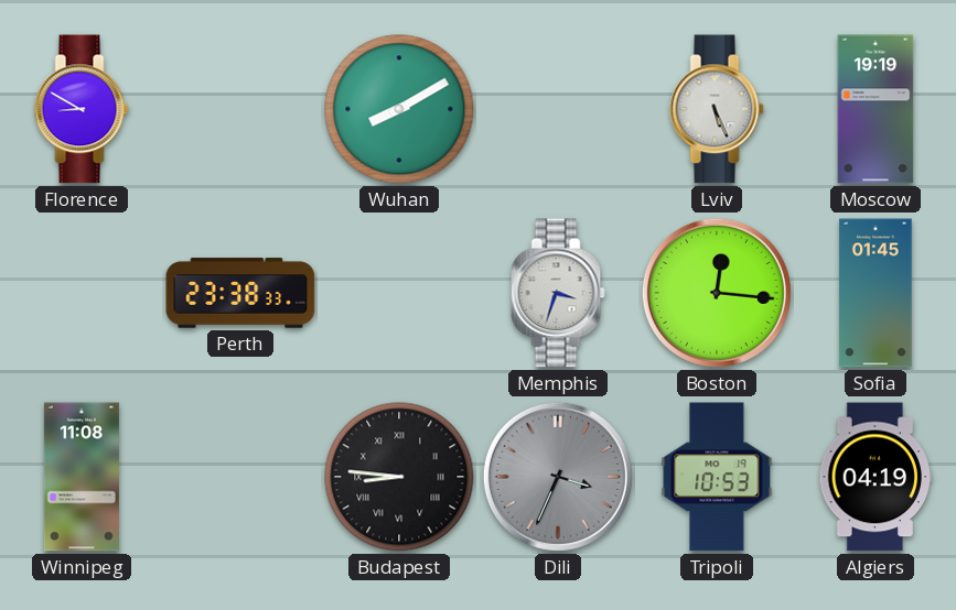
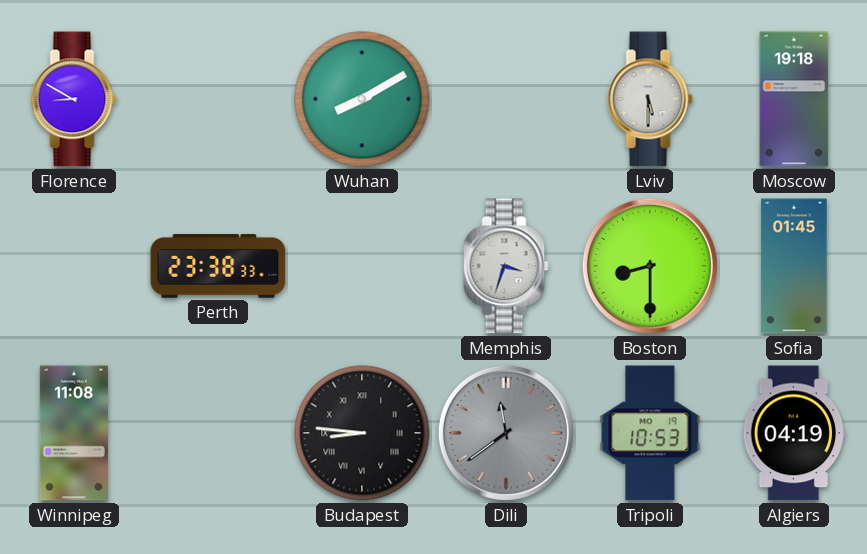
Lviv: 5:26 -> 5:30 (650, 99)
Moscow: 19:19 -> 19:18 (794, 99)
Boston: 12:16 -> 8:30 (650, 266)
Dili: 3:34 -> 11:39 (506, 433)
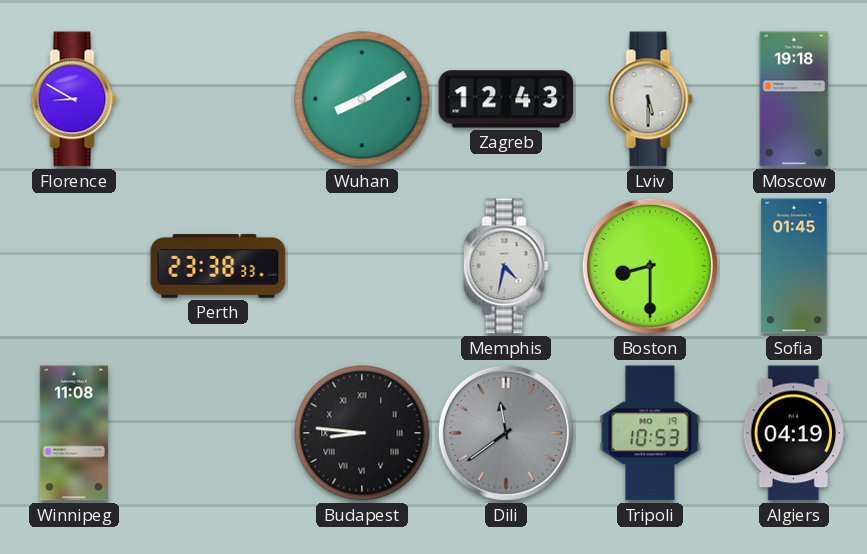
Zagreb: none -> 12:43 (506, 99)
Memphis: 3:33 -> 4:32 (506, 266)
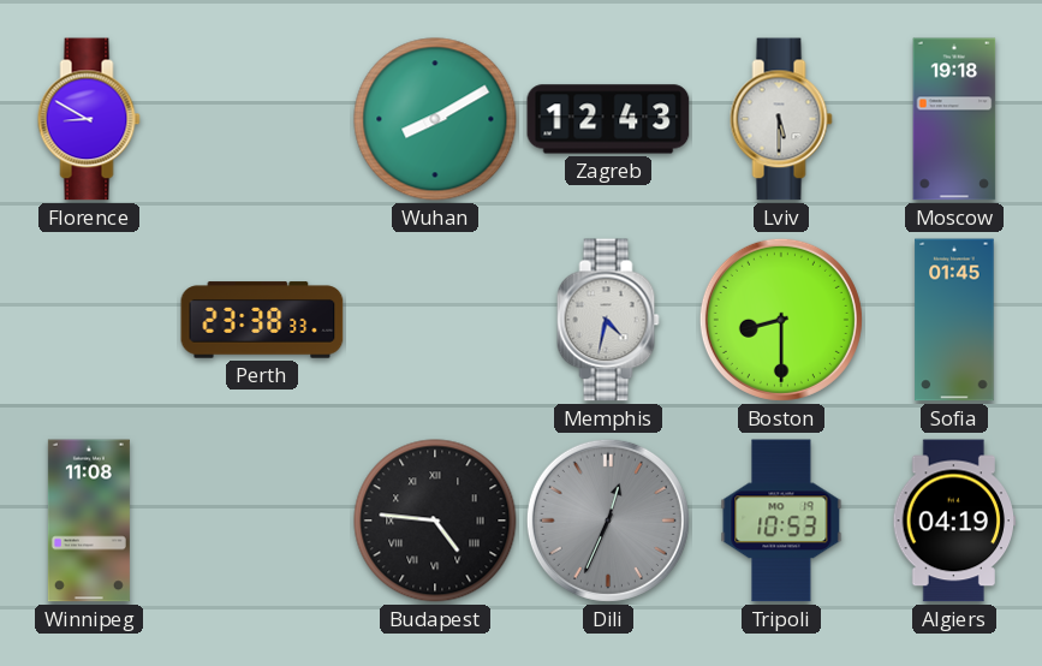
Budapest: 8:46 -> 4:46 (435, 521)
Dili: 11:39 -> 12:34 (608, 521)
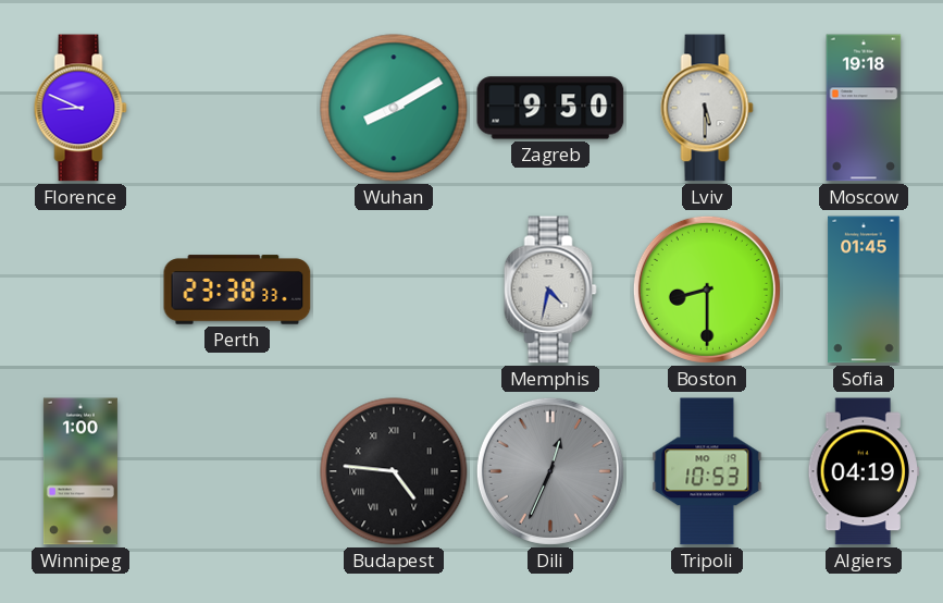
Florence: 8:50 -> 8:49 (80, 108)
Zagreb: 12:43 -> 9:50 (550, 108)
Winnipeg: 11:08 -> 1:00 (80, 471)
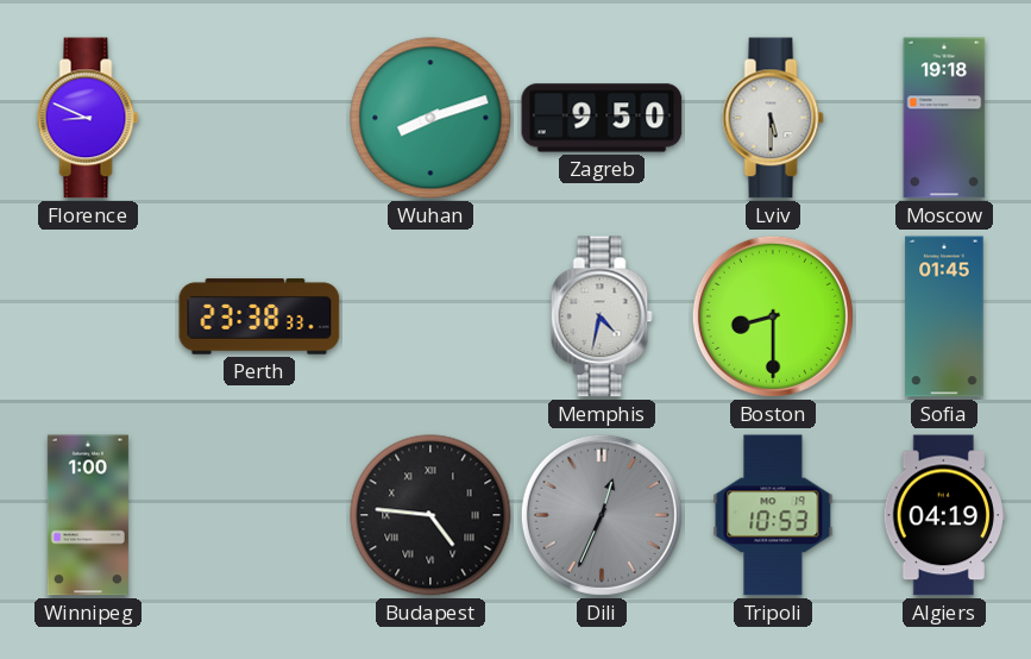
Wuhan: 8:10 -> 8:12 (430, 118)
